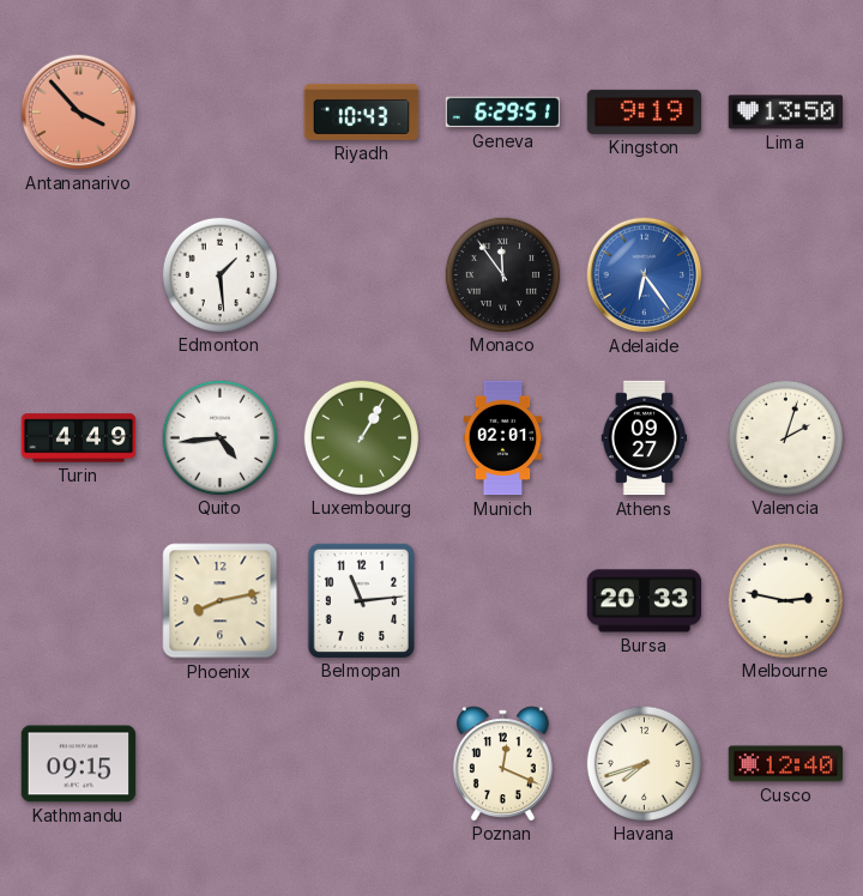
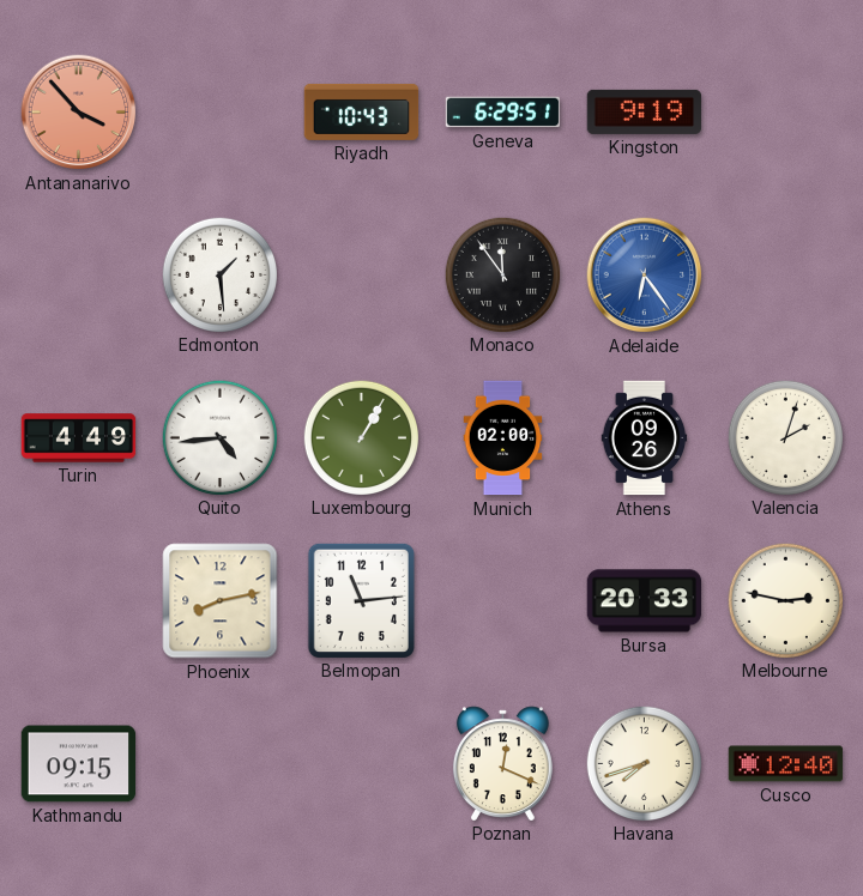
Lima: 13:50 -> none (786, 113)
Munich: 02:01 -> 02:00 (503, 438)
Athens: 09:27 -> 09:26 (645, 438)
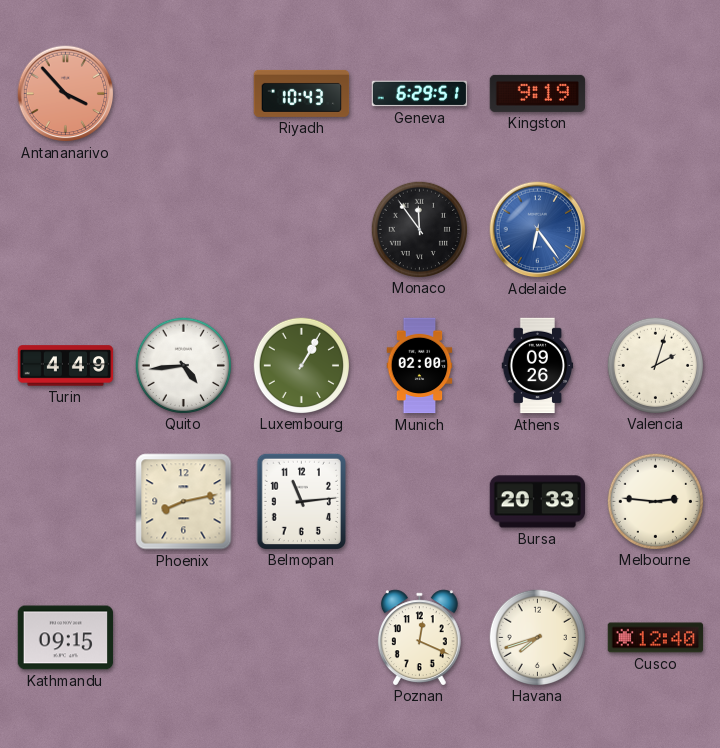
Edmonton: 1:29 -> none (219, 274)
Melbourne: 2:47 -> 2:46 (655, 501)
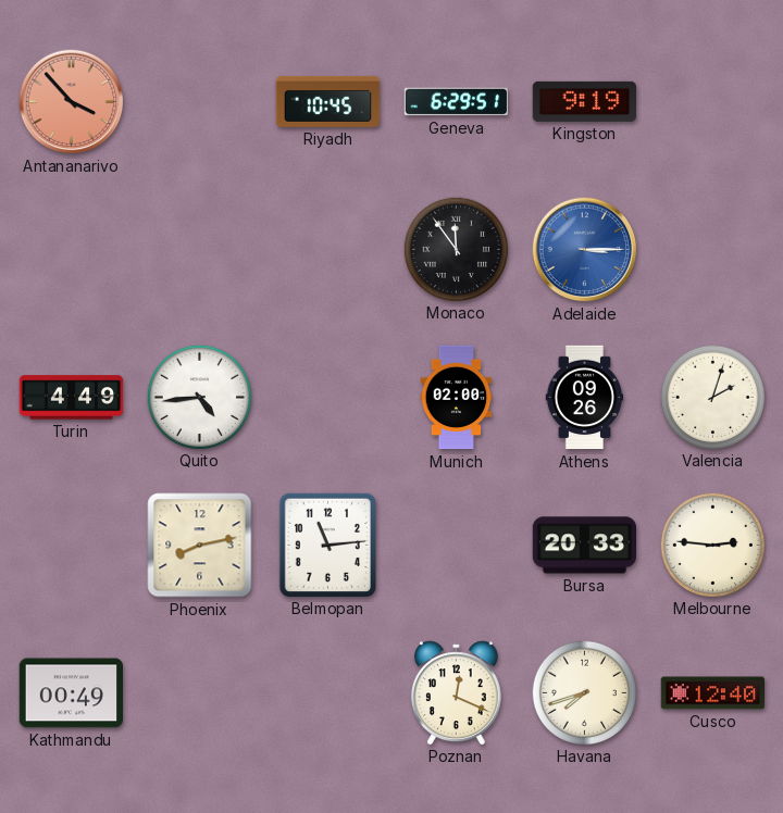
Riyadh: 10:43 -> 10:45 (328, 101)
Adelaide: 6:24 -> 3:15 (585, 250)
Luxembourg: 1:05 -> none (301, 365)
Kathmandu: 09:15 -> 00:49 (72, 693)
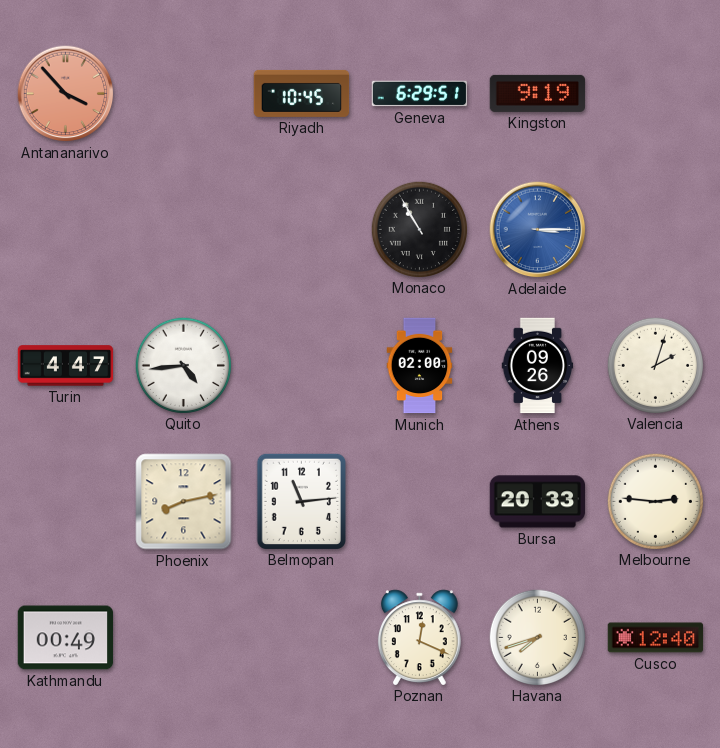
Monaco: 11:54 -> 10:55 (419, 229)
Turin: 4:49 -> 4:47 (66, 366)
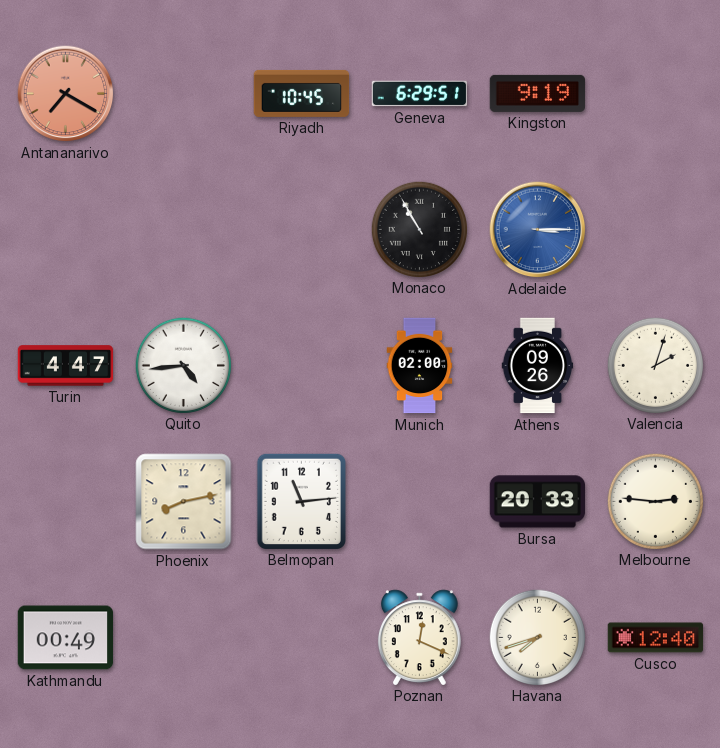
Antananarivo: 3:53 -> 7:20 (66, 94)
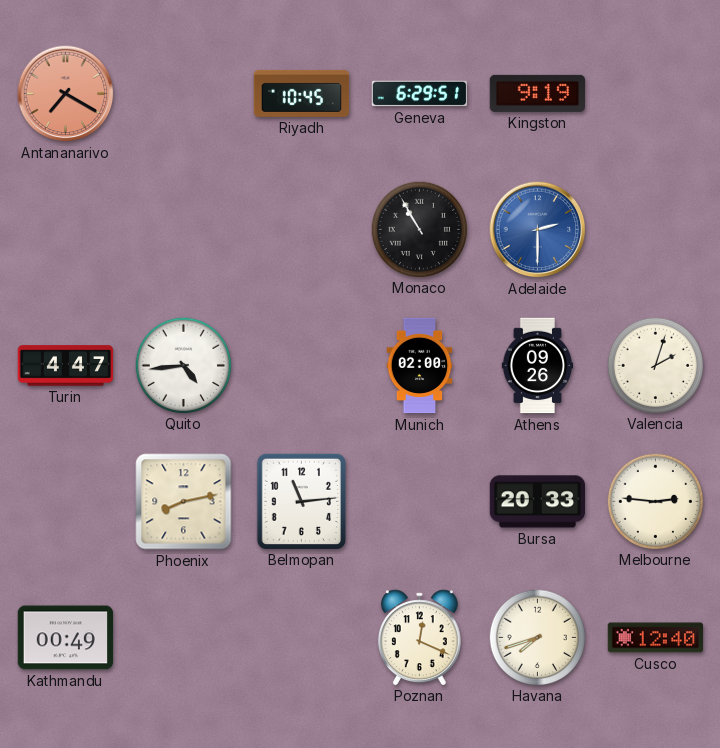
Adelaide: 3:15 -> 2:30 (538, 230)
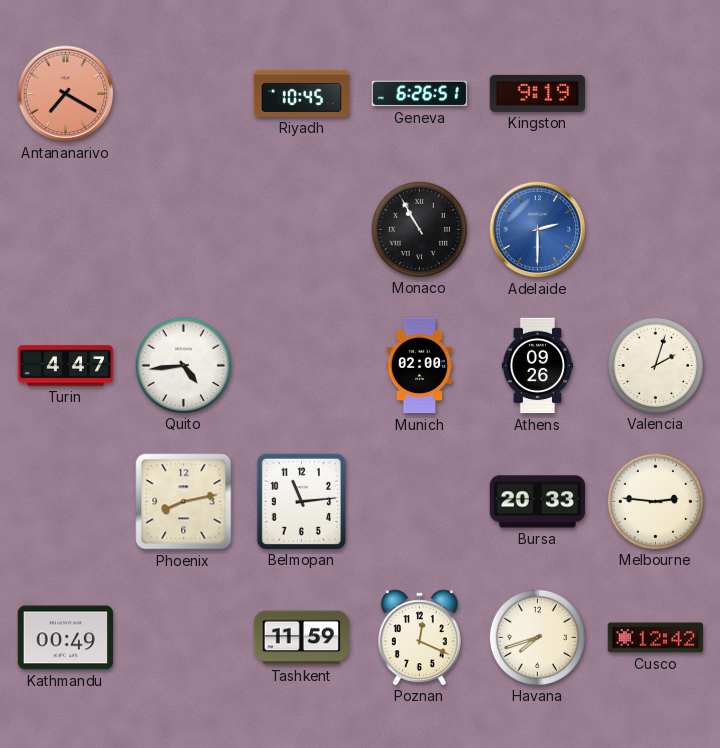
Geneva: 6:29 -> 6:26 (420, 94)
Tashkent: none -> 11:59 (302, 638)
Cusco: 12:40 -> 12:42 (656, 638)
